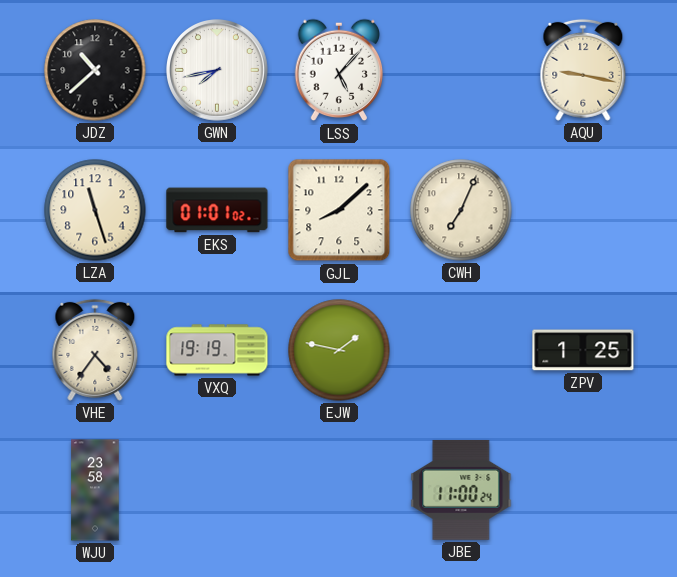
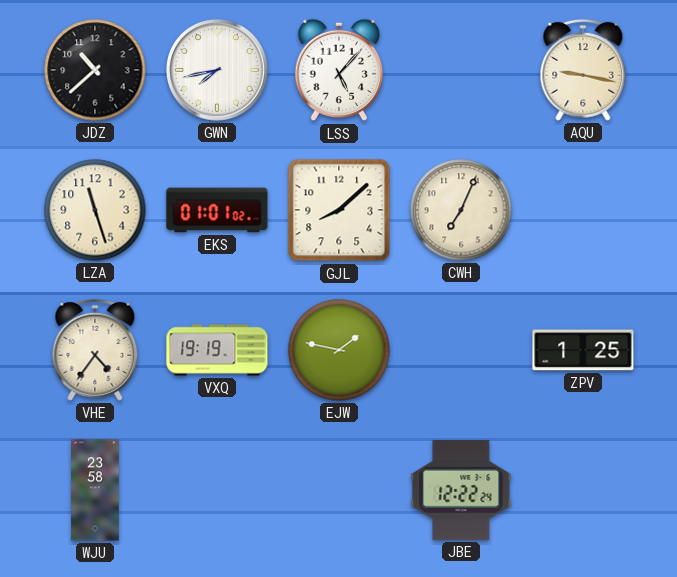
JBE: 11:00 -> 12:22 (461, 490)
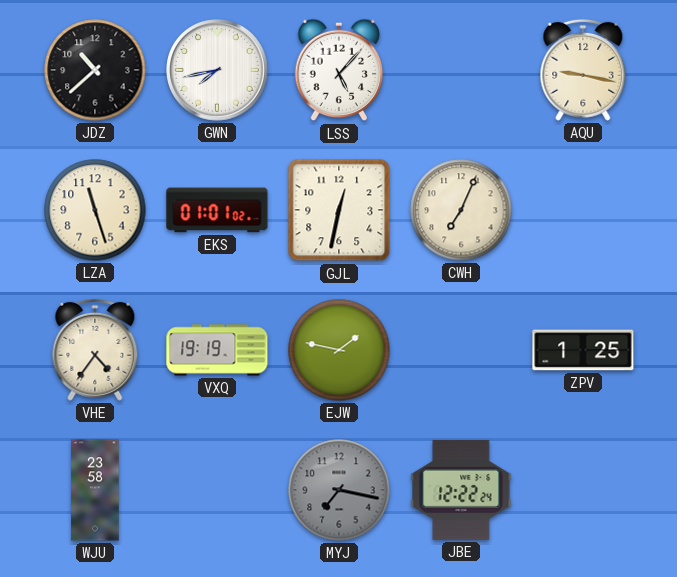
GJL: 8:08 -> 12:32 (339, 210)
MYJ: none -> 7:17 (339, 490)
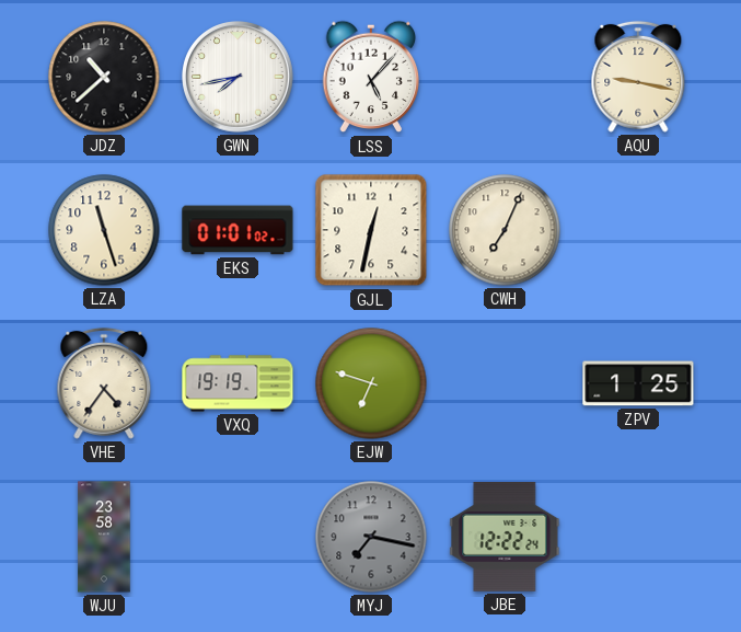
EJW: 1:47 -> 6:48 (371, 383)
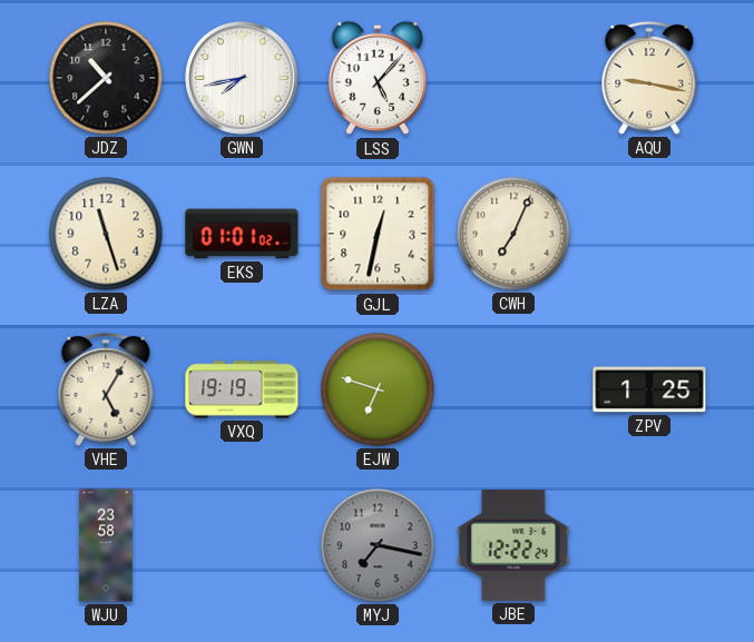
VHE: 4:36 -> 5:05 (106, 389)
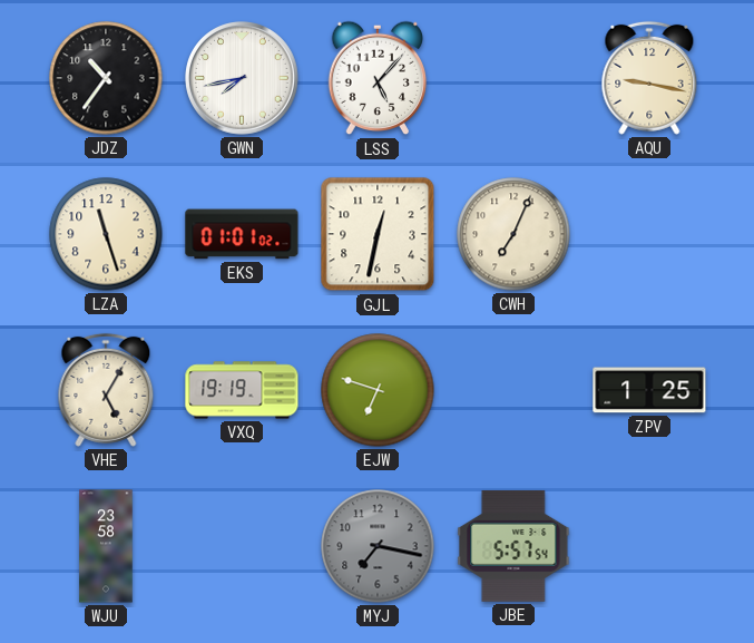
JDZ: 10:38 -> 10:36 (106, 78)
JBE: 12:22 -> 5:57 (513, 546)
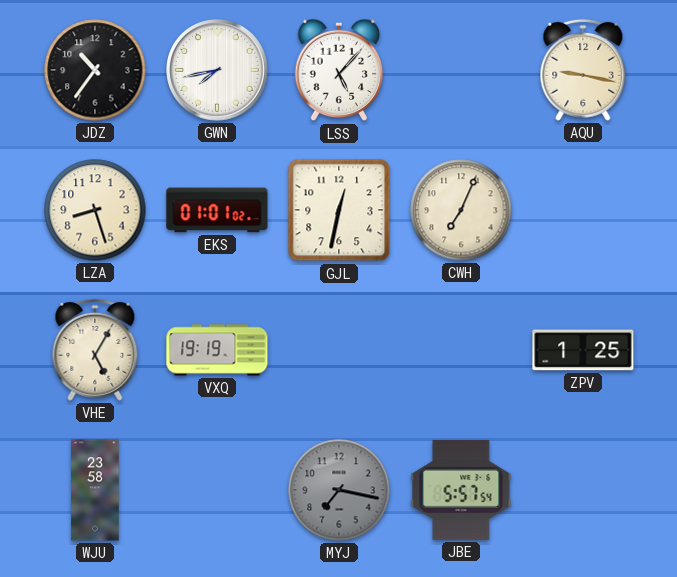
LZA: 11:27 -> 8:27 (95, 210)
EJW: 6:48 -> none (378, 390)
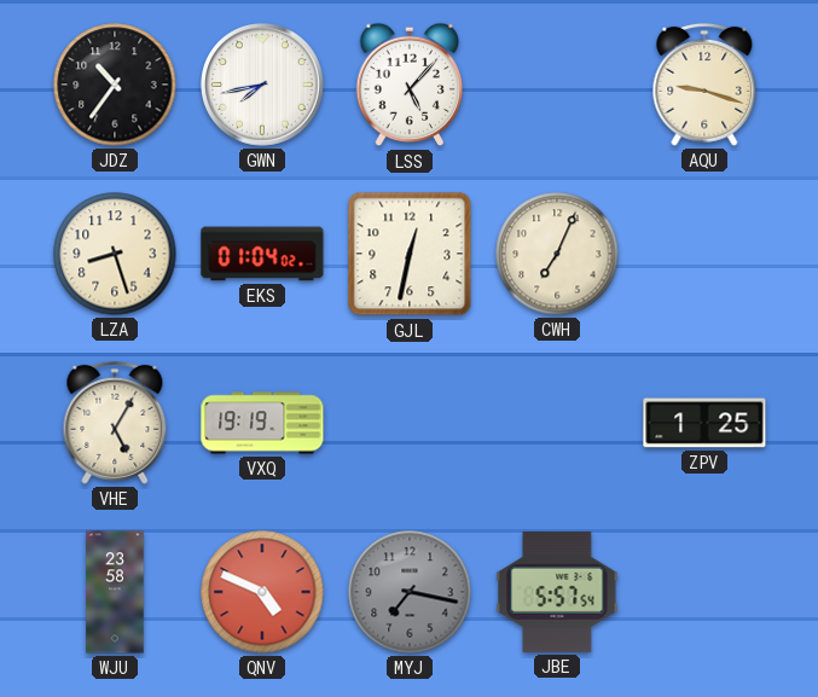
AQU: 9:17 -> 9:18 (704, 85)
EKS: 01:01 -> 01:04 (262, 254)
QNV: none -> 4:49 (262, 592)
